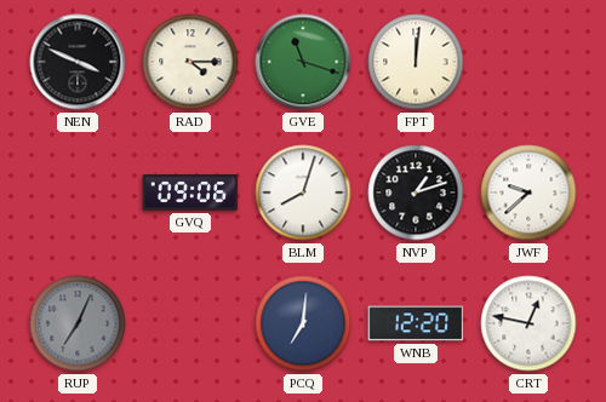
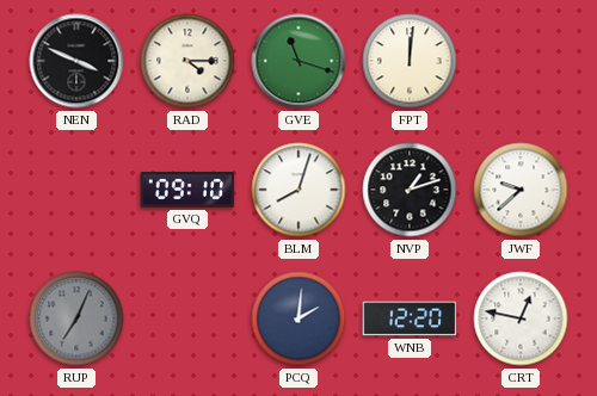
GVQ: 09:06 -> 09:10 (187, 191)
PCQ: 7:01 -> 2:01 (298, 318)
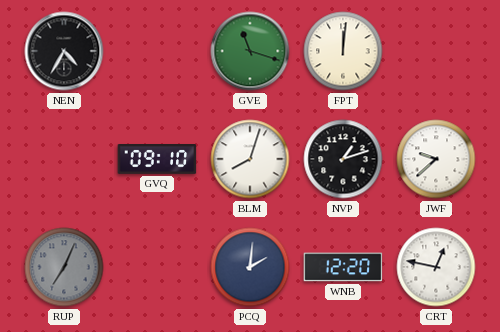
NEN: 3:49 -> 4:35 (64, 51)
RAD: 4:15 -> none (187, 61)
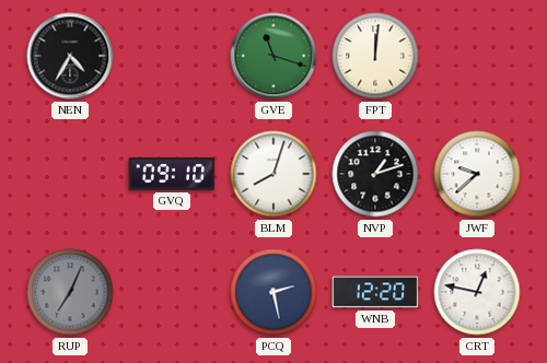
PCQ: 2:01 -> 2:28 (273, 292)
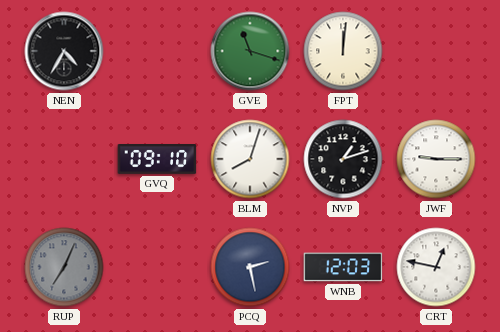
JWF: 9:38 -> 9:15 (436, 159)
WNB: 12:20 -> 12:03 (343, 267)
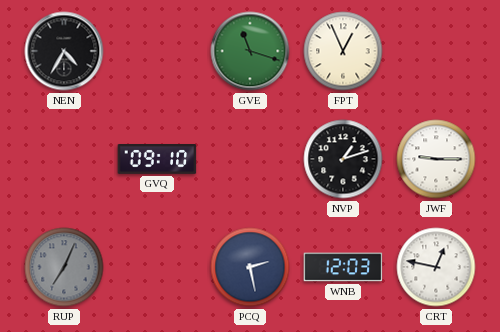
FPT: 12:01 -> 12:56 (343, 51)
BLM: 8:03 -> none (250, 159)
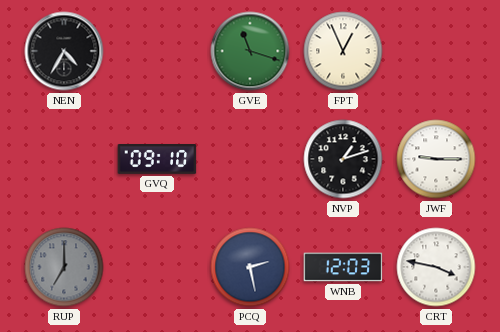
RUP: 7:04 -> 7:00 (64, 267)
CRT: 12:47 -> 3:47 (436, 267)
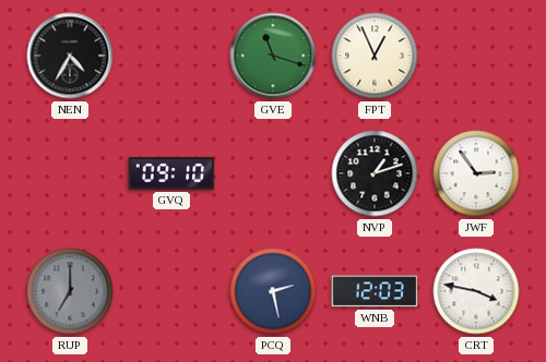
JWF: 9:15 -> 2:54 (476, 173)
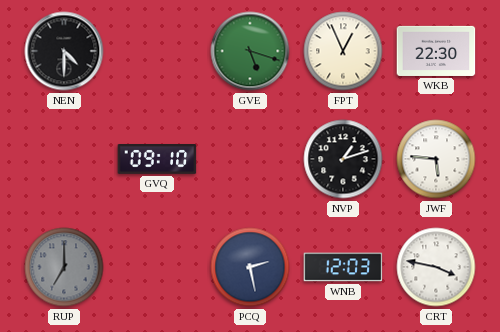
NEN: 4:35 -> 4:30 (64, 51)
GVE: 11:18 -> 5:18 (250, 51)
WKB: none -> 22:30 (436, 51)
JWF: 2:54 -> 5:46 (436, 159)
